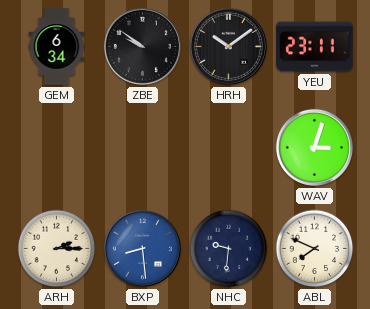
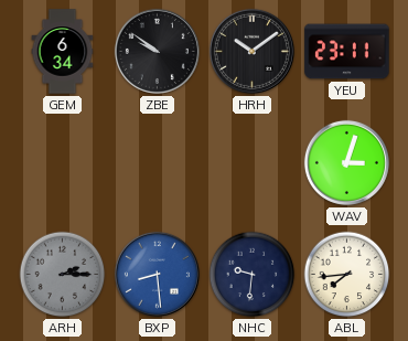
ARH dial: cream -> grey (63, 275)
ABL: 7:49 -> 7:44 (347, 275)
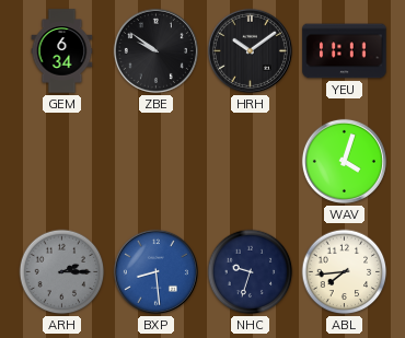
YEU: 23:11 -> 11:11 (345, 51)
WAV: 3:03 -> 4:03 (344, 161)
NHC: 9:31 -> 9:33 (251, 272)
